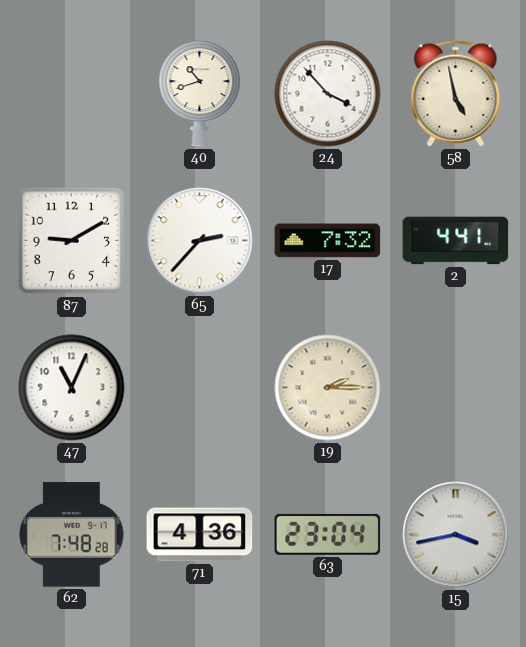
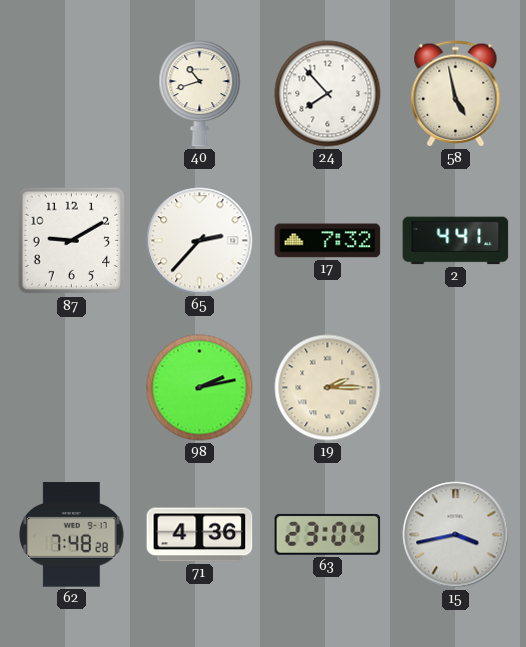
24: 3:53 -> 7:53 (328, 94)
47: 11:04 -> none (72, 388)
98: none -> 2:13 (200, 388)
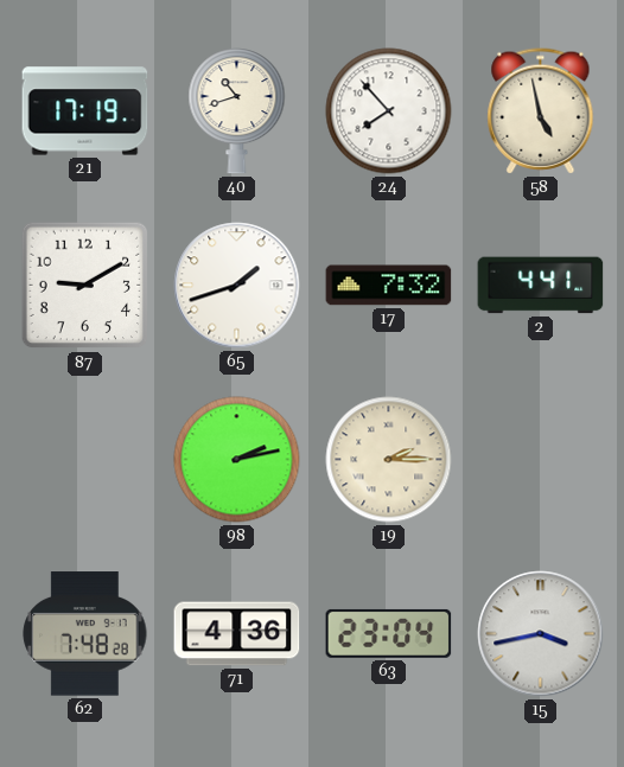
21: none -> 17:19 (85, 111)
65: 2:37 -> 1:42 (237, 286)
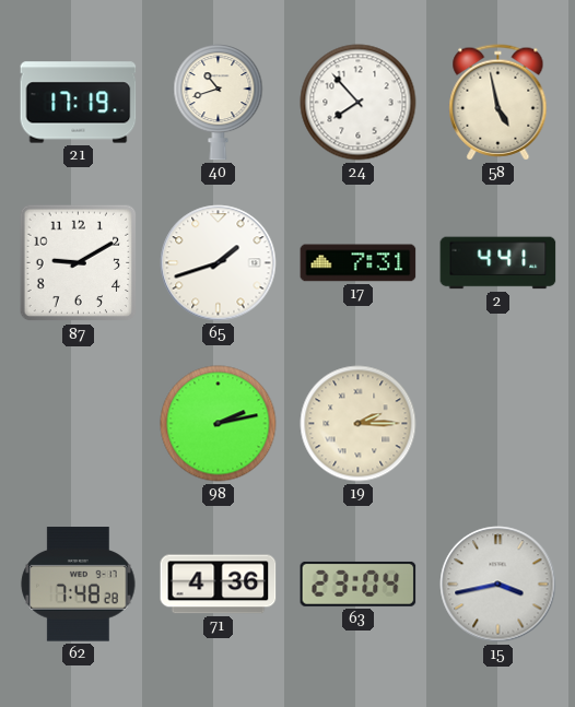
17: 7:32 -> 7:31 (359, 263)
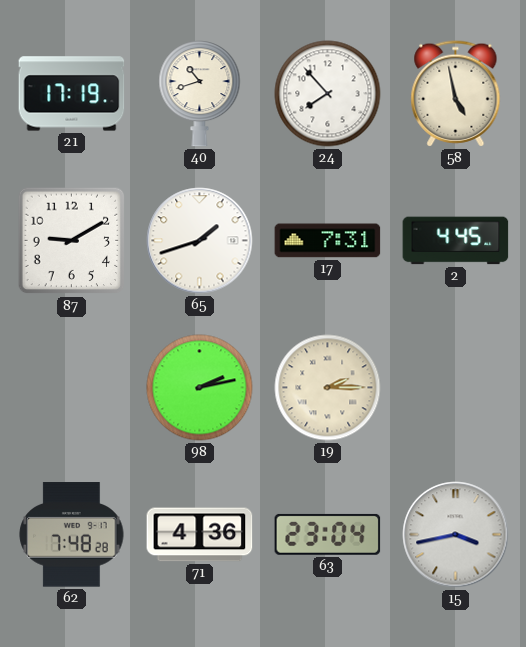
2: 4:41 -> 4:45 (456, 241)
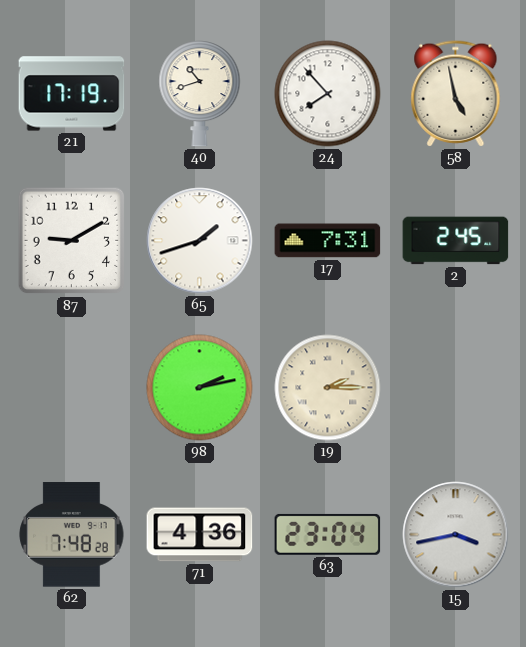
2: 4:45 -> 2:45 (456, 241)
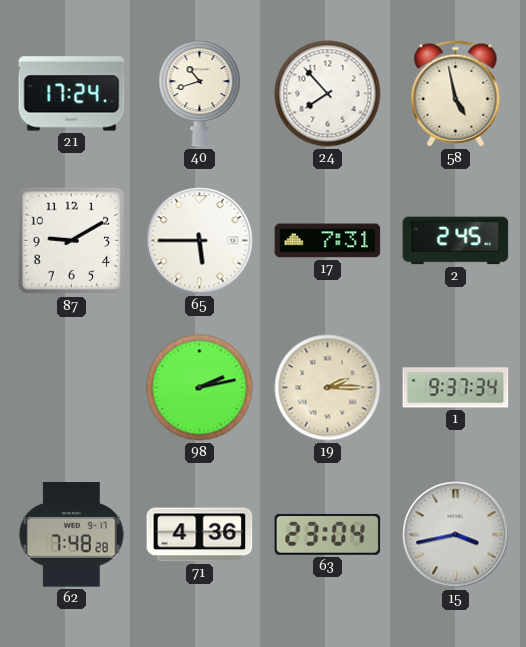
21: 17:19 -> 17:24 (72, 94)
65: 1:42 -> 5:45 (200, 241)
1: none -> 9:37 (456, 388)
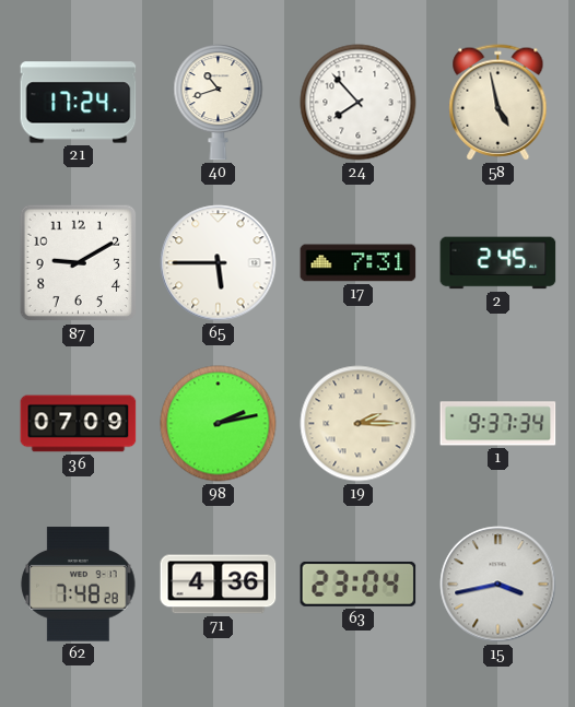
36: none -> 07:09 (79, 424)
